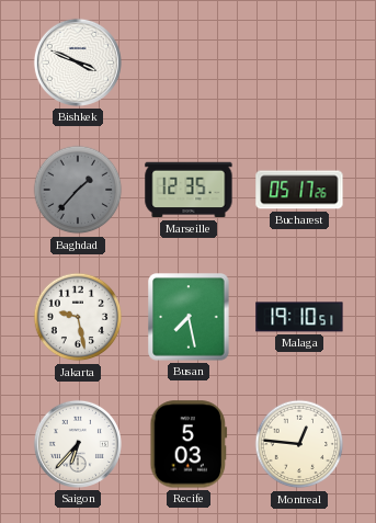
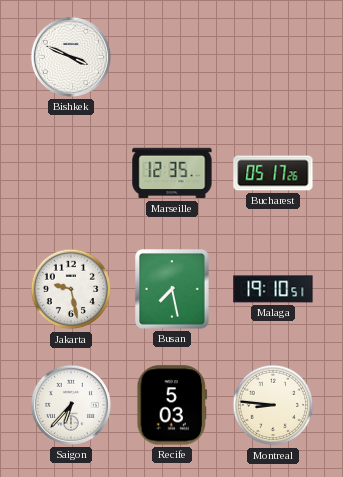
Baghdad: 1:37 -> none (78, 190)
Montreal: 12:46 -> 8:46 (273, 405)
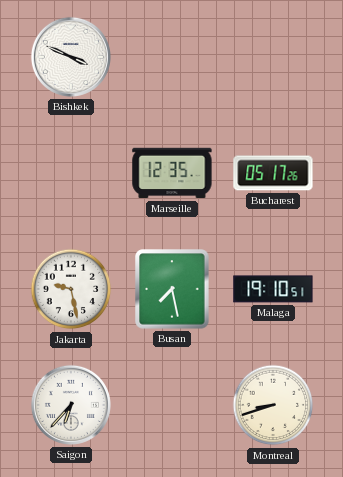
Recife: 5:03 -> none (172, 405)
Montreal: 8:46 -> 8:42 (273, 405)
